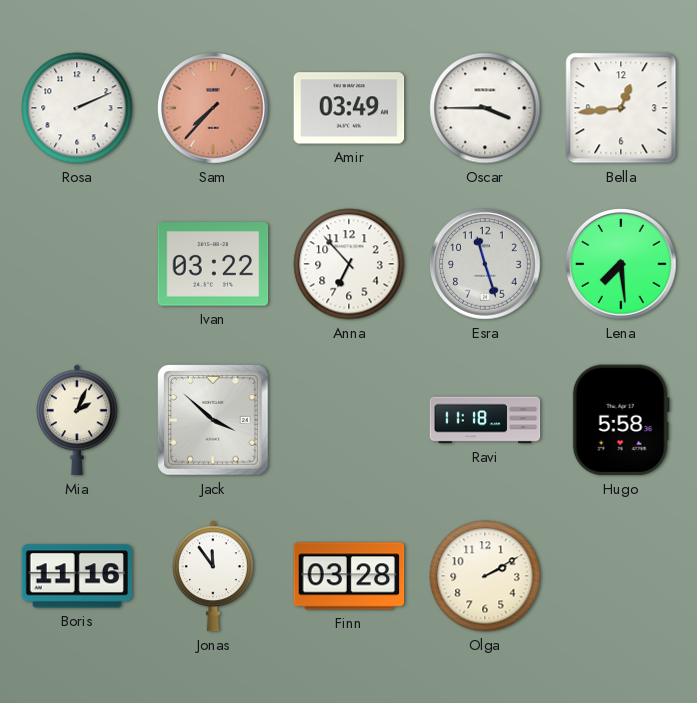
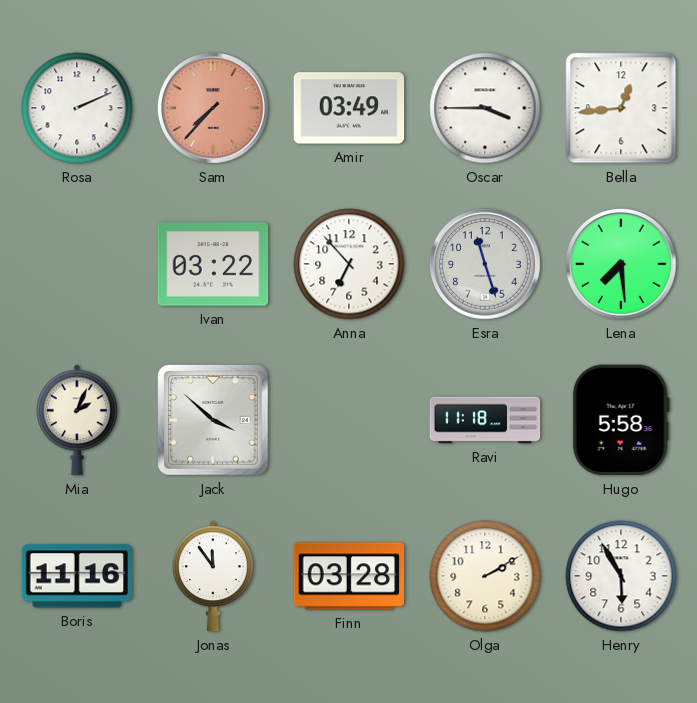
Henry: none -> 5:55 (621, 576)
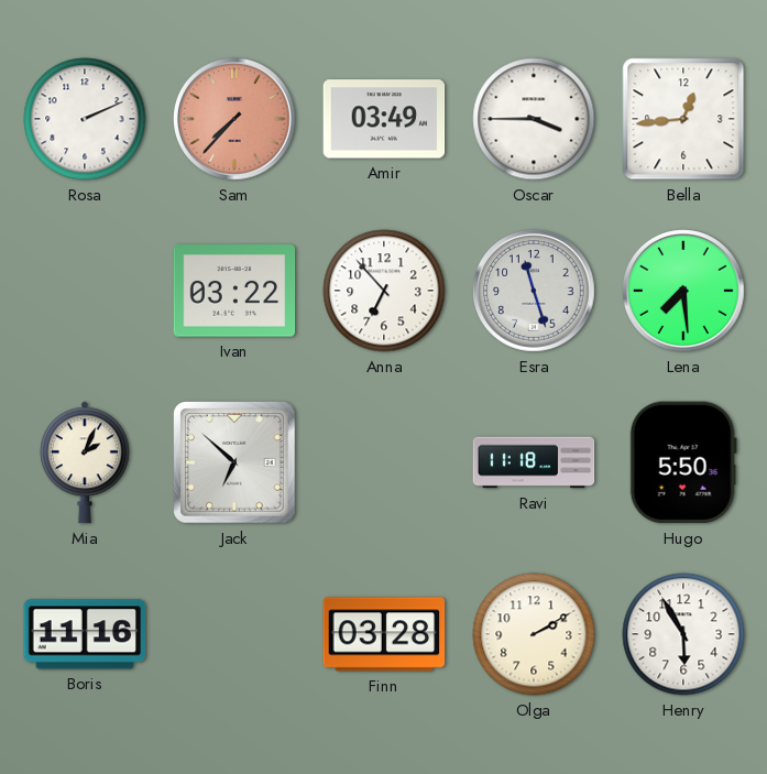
Jack: 3:52 -> 6:52 (234, 462)
Hugo: 5:58 -> 5:50 (683, 462)
Jonas: 11:54 -> none (214, 576)
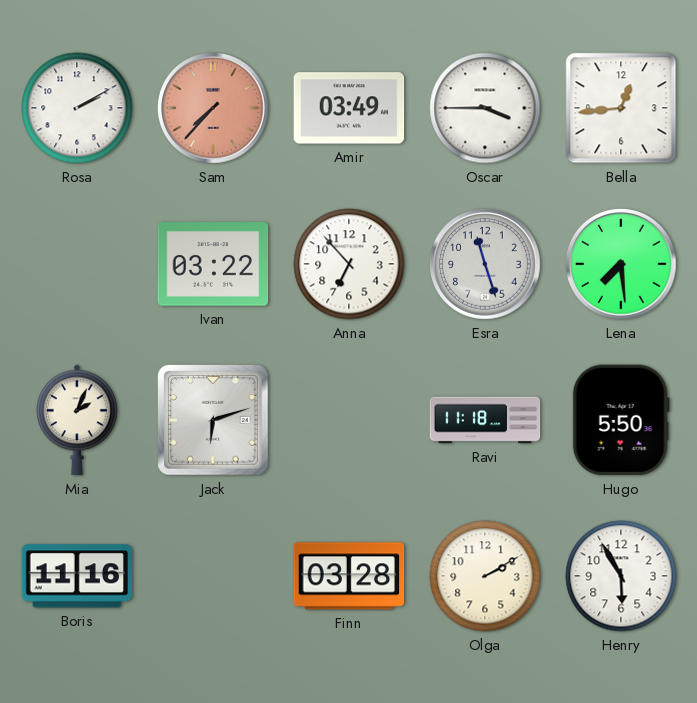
Rosa: 2:11 -> 2:10 (77, 108)
Jack: 6:52 -> 6:12 (213, 420)
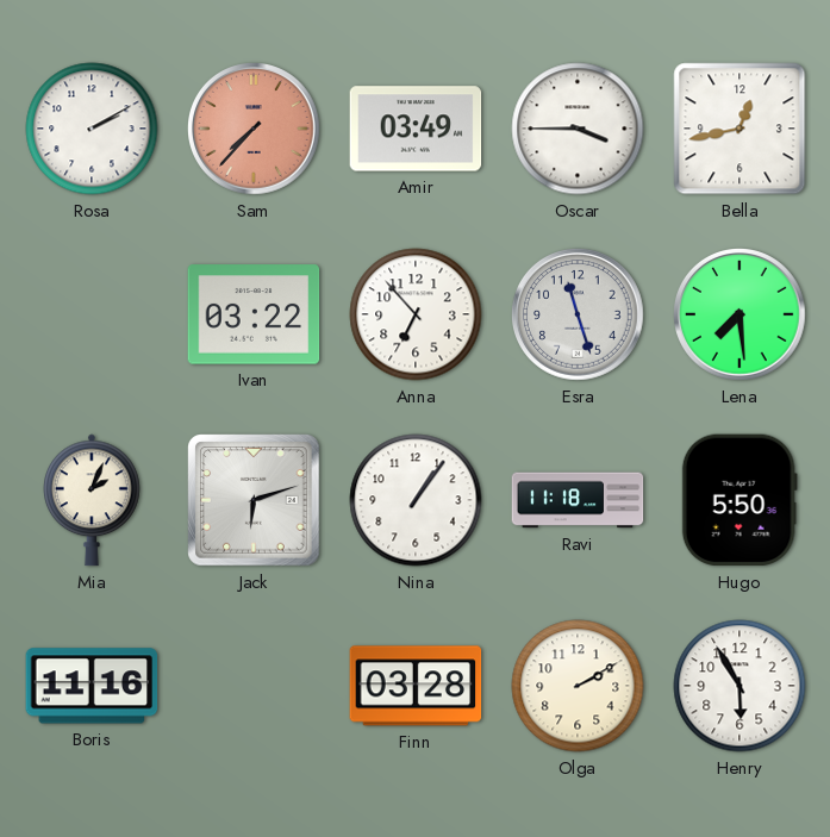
Bella: 12:44 -> 12:43 (739, 129)
Nina: none -> 1:06 (416, 500)
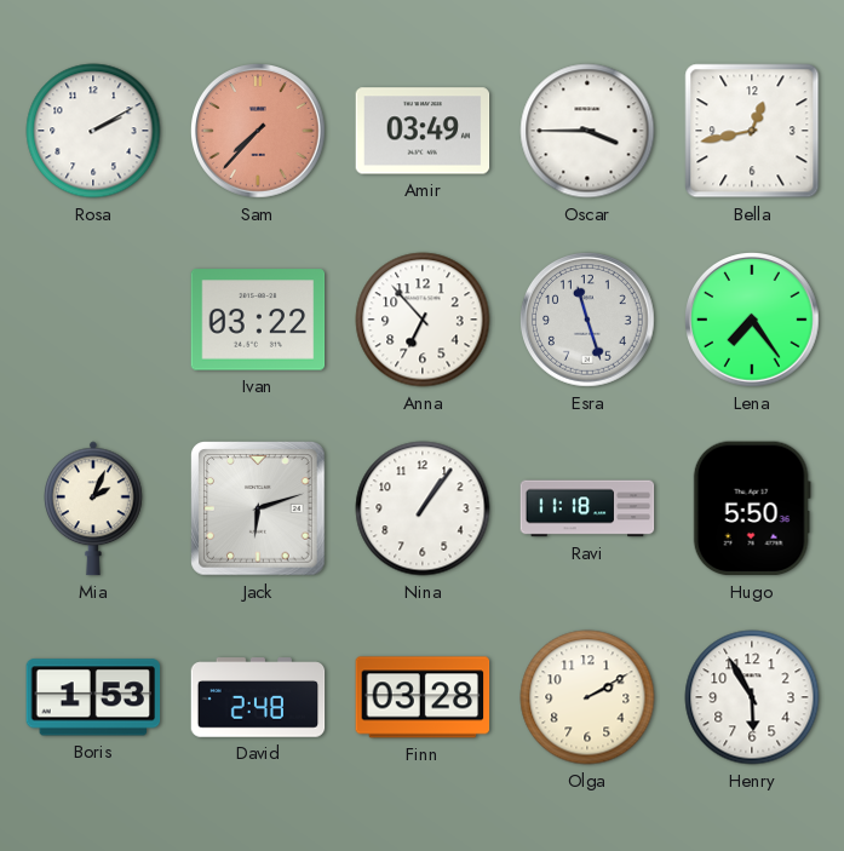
Lena: 7:29 -> 7:24 (753, 321)
Boris: 11:16 -> 1:53 (93, 697)
David: none -> 2:48 (258, 697)
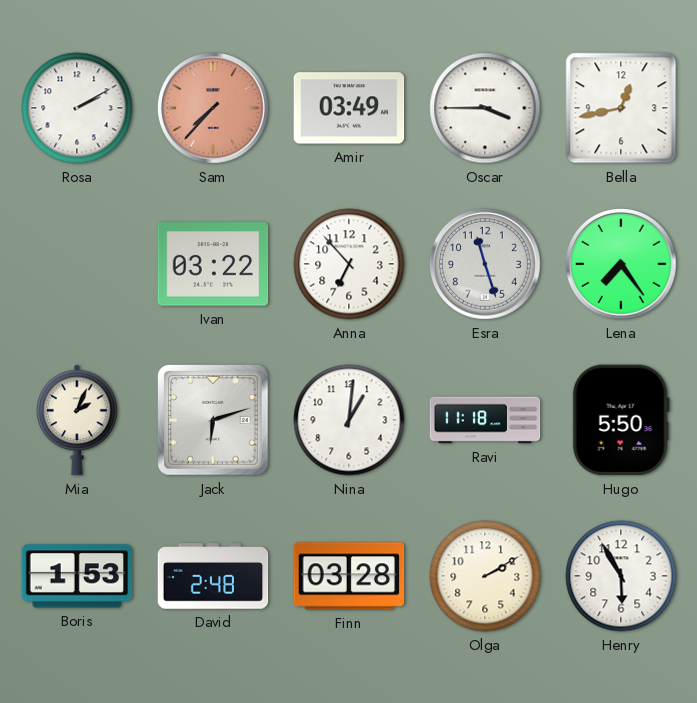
Nina: 1:06 -> 1:01 (349, 420)
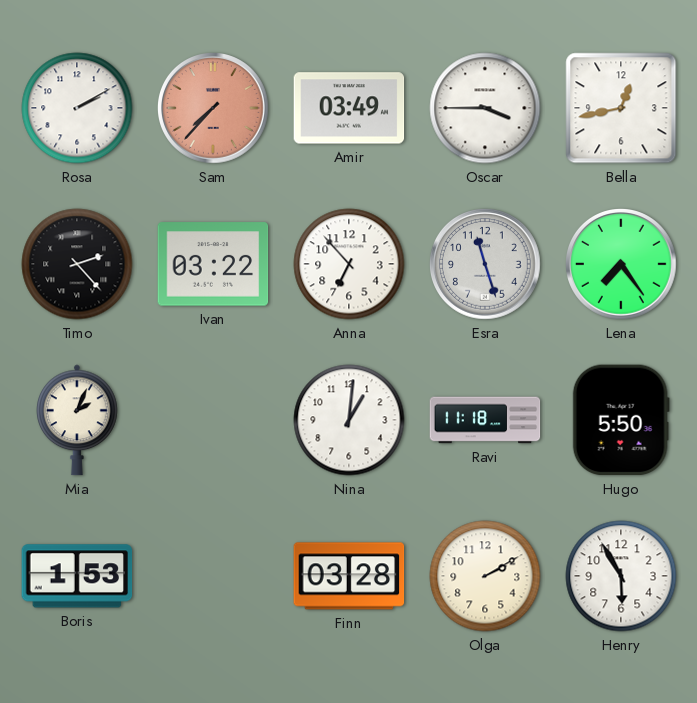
Timo: none -> 2:23 (77, 264)
Jack: 6:12 -> none (213, 420)
David: 2:48 -> none (213, 576)
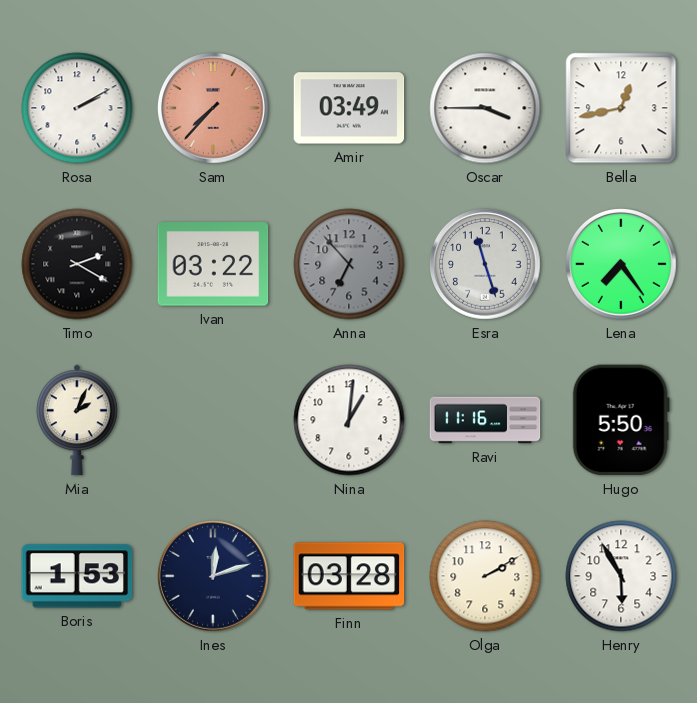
Timo: 2:23 -> 2:20 (77, 264)
Anna dial: white -> grey (349, 264)
Ravi: 11:18 -> 11:16 (485, 420)
Ines: none -> 12:12 (214, 577)
